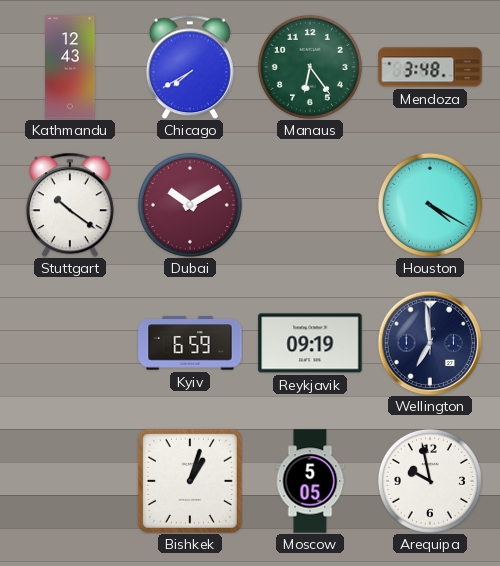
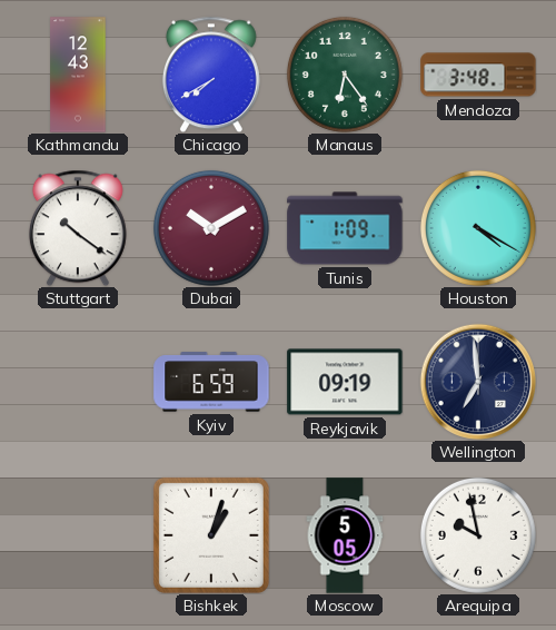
Tunis: none -> 1:09 (345, 228)
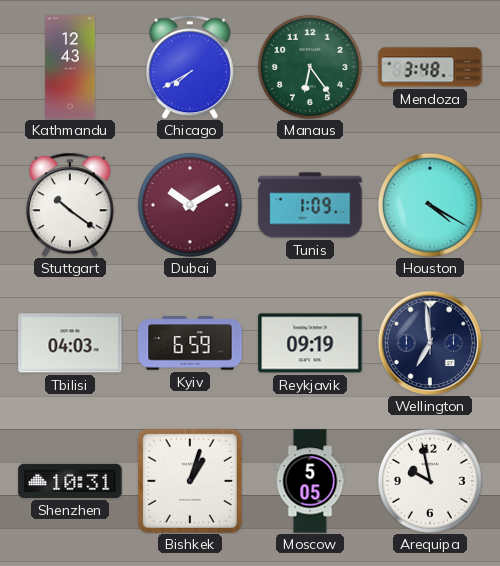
Tbilisi: none -> 04:03 (70, 343)
Shenzhen: none -> 10:31 (70, 481)
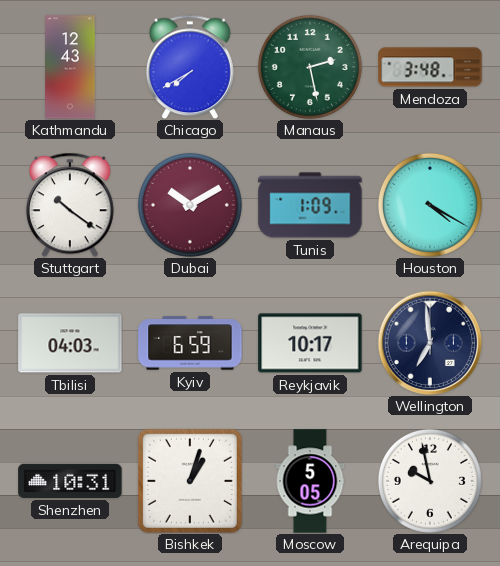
Manaus: 6:24 -> 2:28 (310, 67)
Reykjavik: 09:19 -> 10:17 (310, 343)
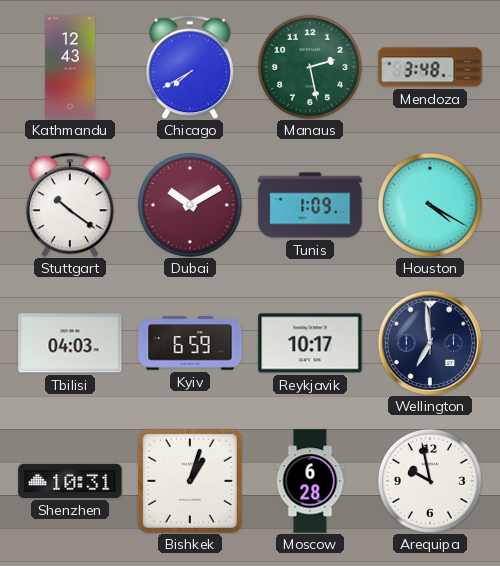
Moscow: 5:05 -> 6:28 (310, 481)
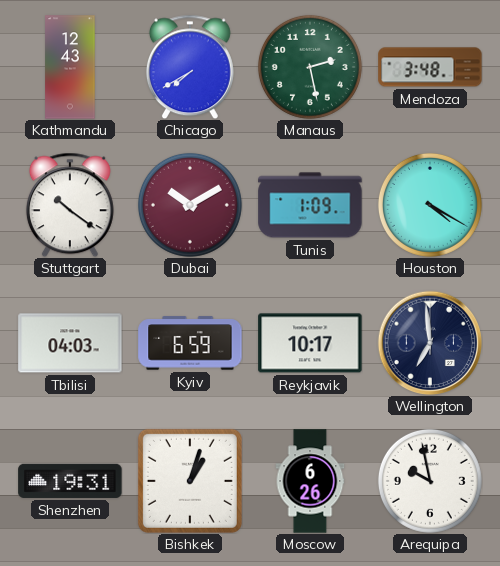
Shenzhen: 10:31 -> 19:31 (70, 481)
Moscow: 6:28 -> 6:26 (310, 481)
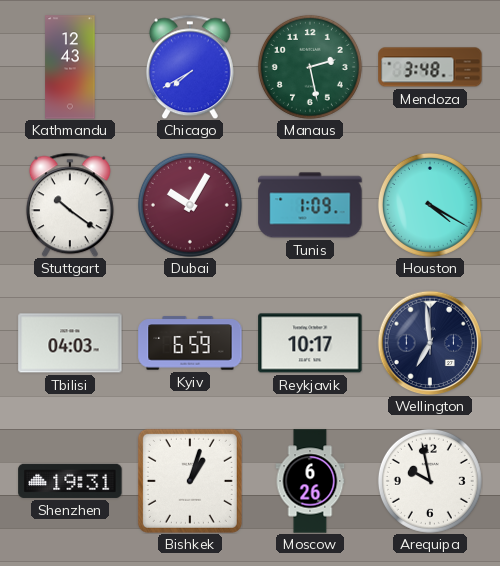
Dubai: 10:10 -> 10:05 (190, 205)
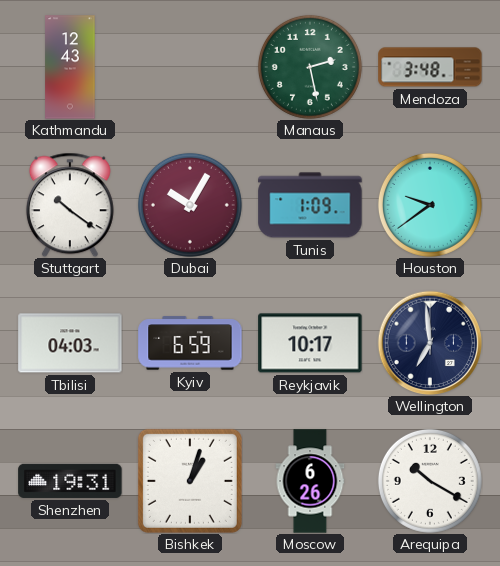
Chicago: 7:40 -> none (190, 67)
Houston: 4:20 -> 9:39 (430, 205)
Arequipa: 9:58 -> 10:20 (430, 481)
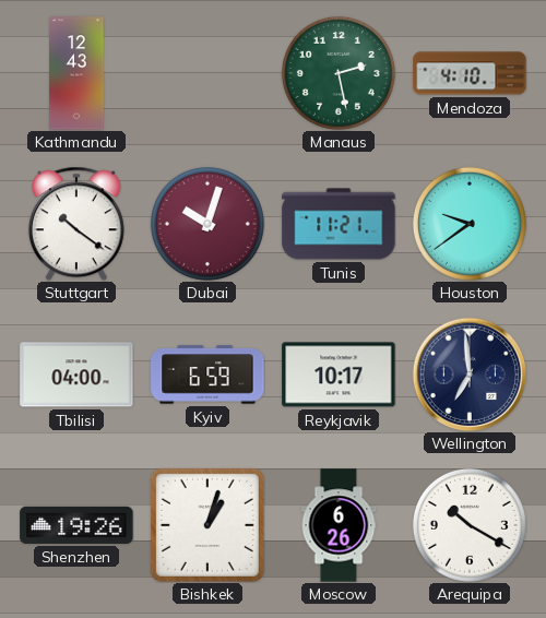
Mendoza: 3:48 -> 4:10 (470, 73)
Dubai: 10:05 -> 10:03 (207, 224)
Tunis: 1:09 -> 11:21 (339, 224)
Tbilisi: 04:03 -> 04:00 (76, 375)
Shenzhen: 19:31 -> 19:26 (76, 525)
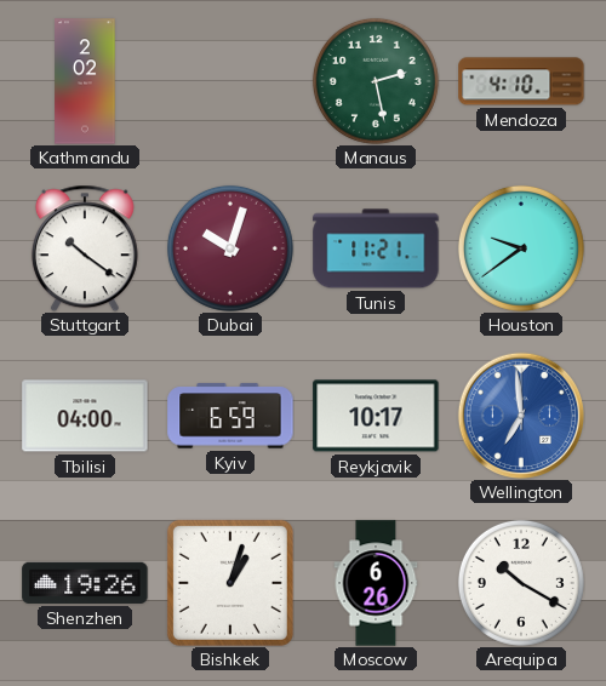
Kathmandu: 12:43 -> 2:02 (85, 81)
Wellington dial: navy -> blue (520, 415)
